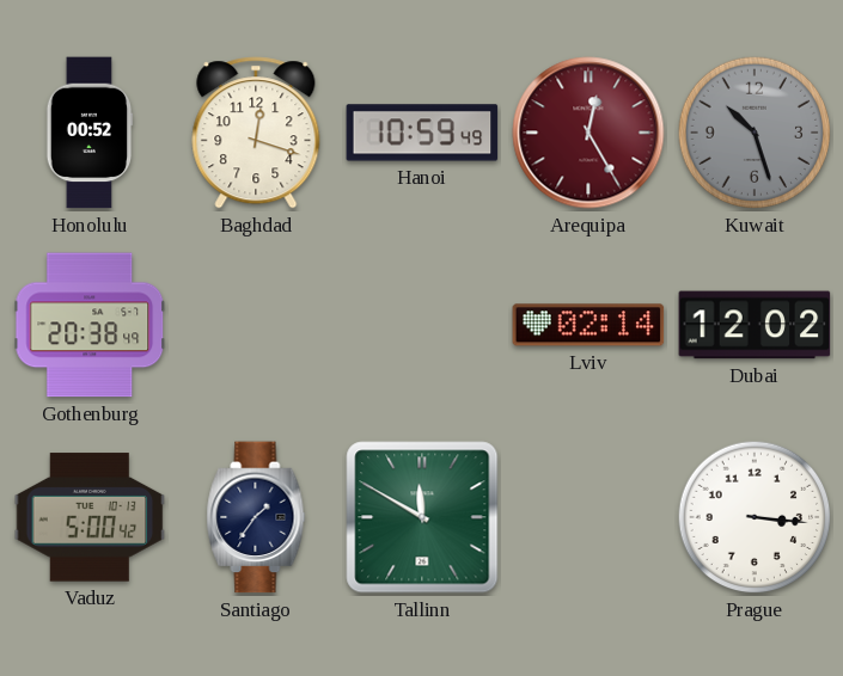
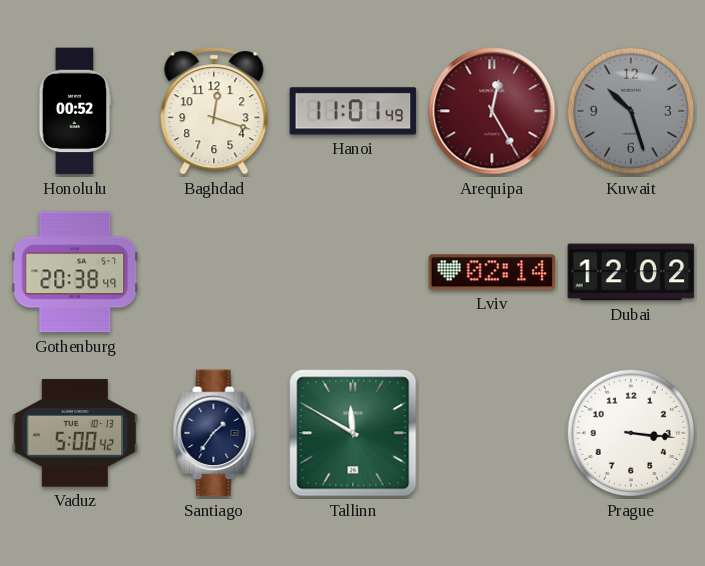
Hanoi: 10:59 -> 11:01 (353, 111)
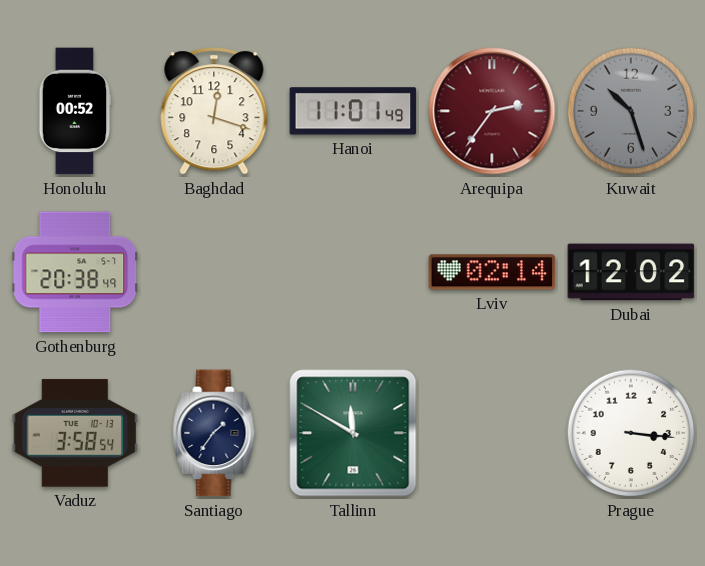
Arequipa: 12:25 -> 2:36 (492, 111)
Vaduz: 5:00 -> 3:58 (75, 433)
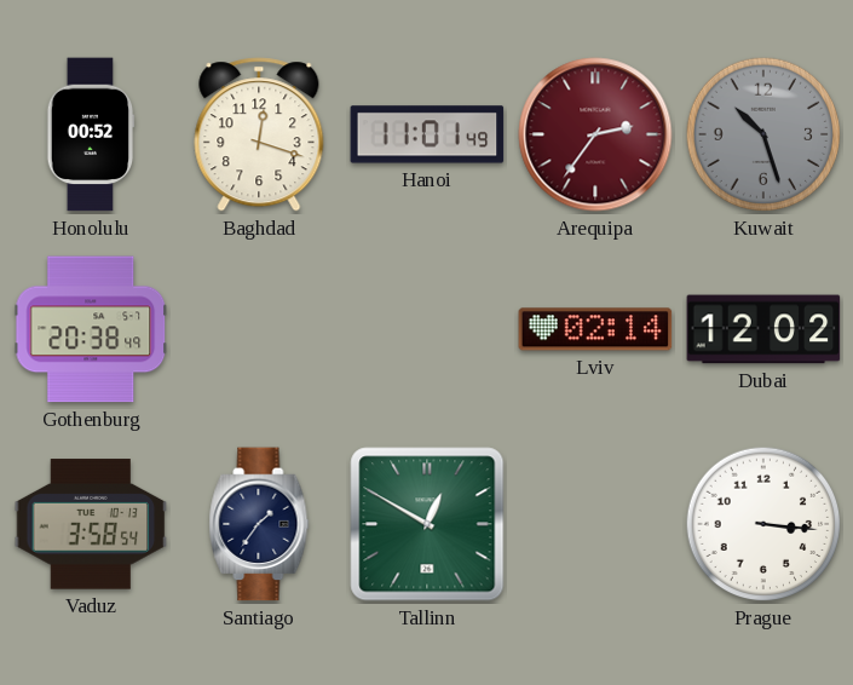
Tallinn: 11:50 -> 12:50 (427, 524)
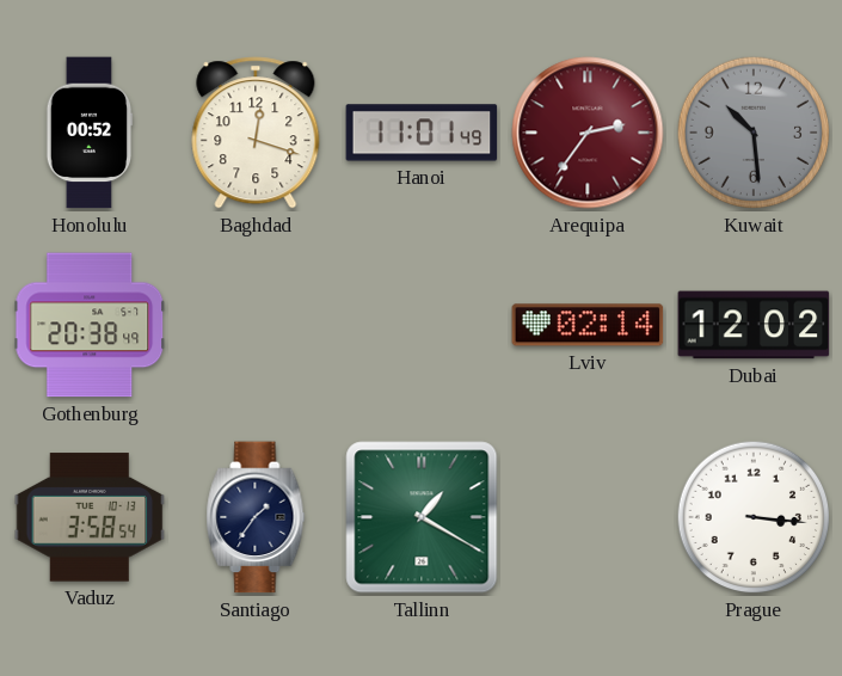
Kuwait: 10:27 -> 10:29 (754, 133)
Tallinn: 12:50 -> 1:20 (422, 517)
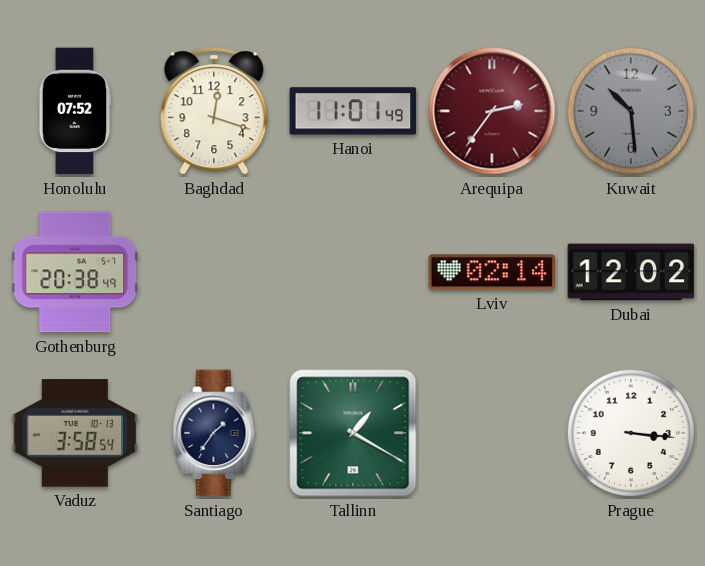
Honolulu: 00:52 -> 07:52 (75, 111)
